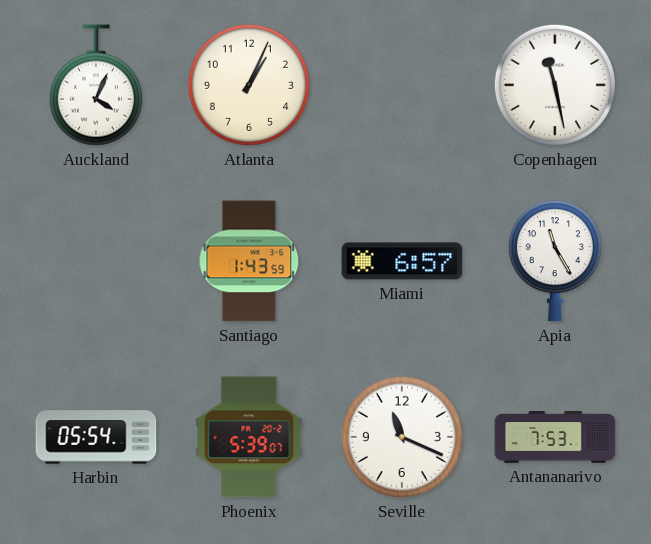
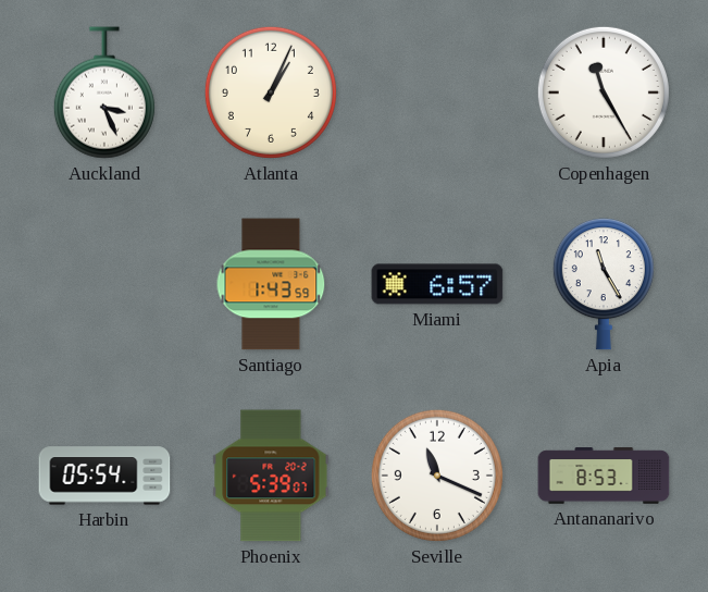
Auckland: 4:04 -> 3:26 (104, 92)
Copenhagen: 11:28 -> 11:25 (604, 92)
Antananarivo: 7:53 -> 8:53 (604, 476)
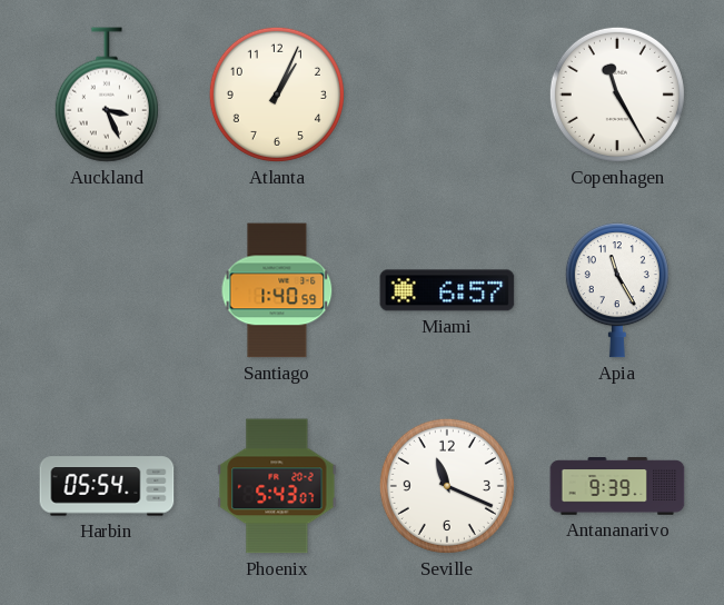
Santiago: 1:43 -> 1:40 (277, 290)
Phoenix: 5:39 -> 5:43 (277, 486)
Antananarivo: 8:53 -> 9:39 (617, 486)
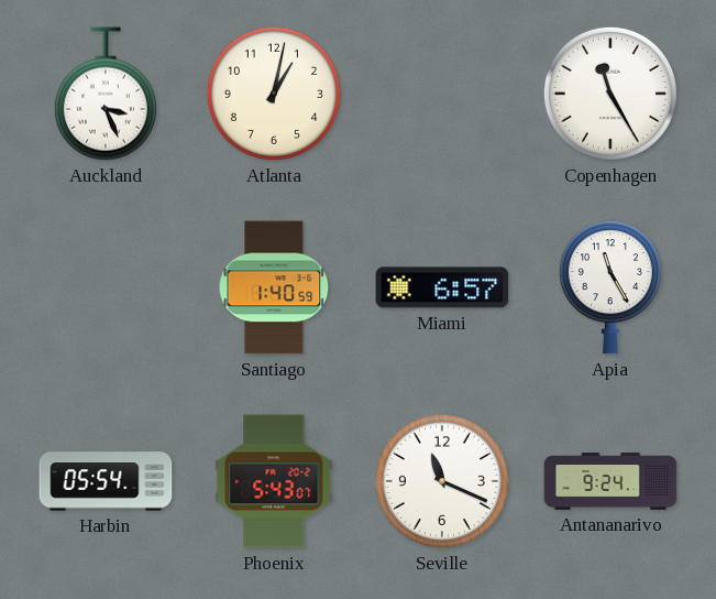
Atlanta: 1:04 -> 1:02 (274, 94)
Antananarivo: 9:39 -> 9:24 (610, 481)
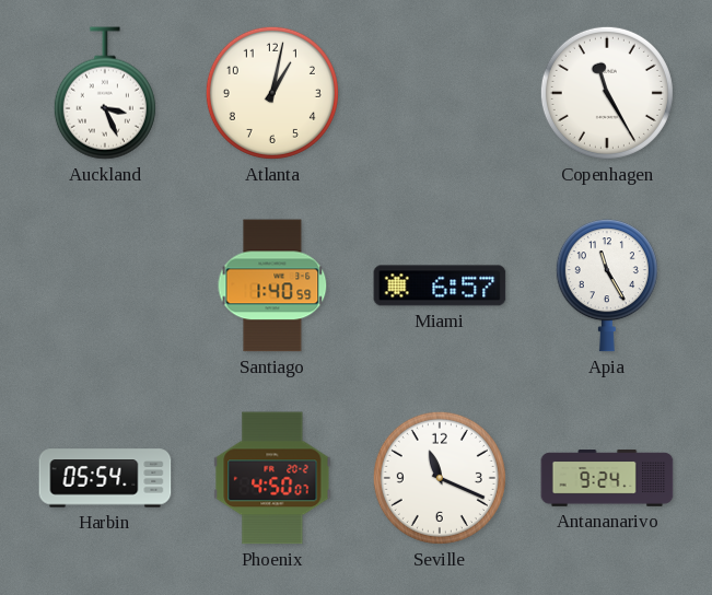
Phoenix: 5:43 -> 4:50 (272, 478)
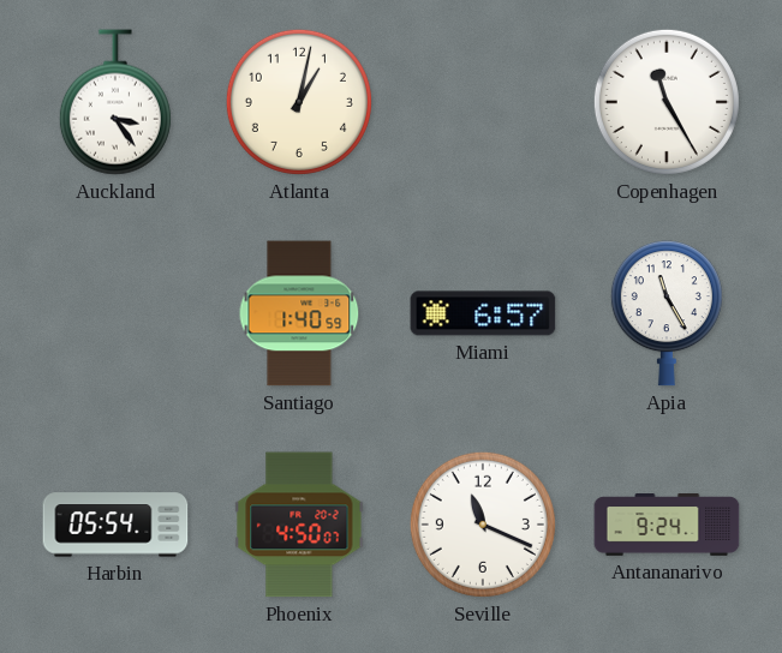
Auckland: 3:26 -> 3:24 (115, 102)
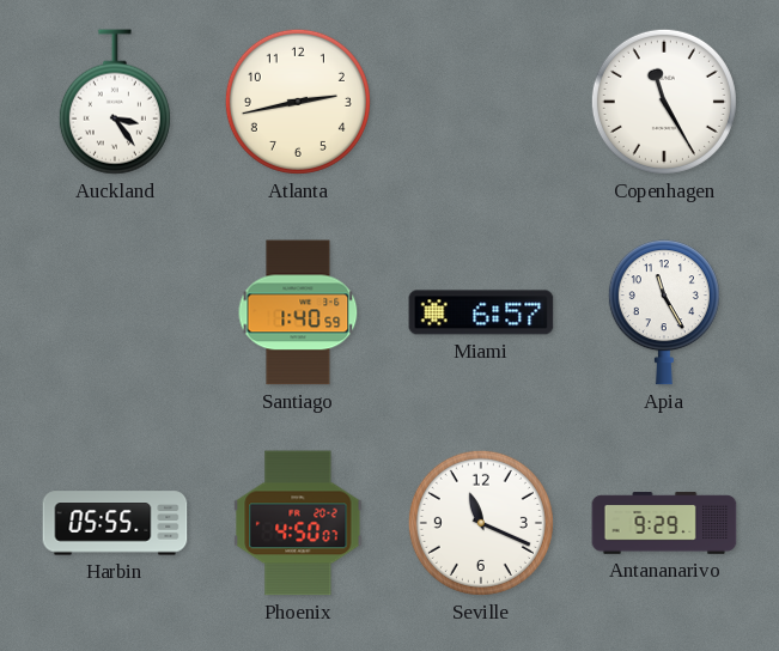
Atlanta: 1:02 -> 2:43 (298, 102)
Harbin: 05:54 -> 05:55 (115, 523)
Antananarivo: 9:24 -> 9:29 (664, 523)
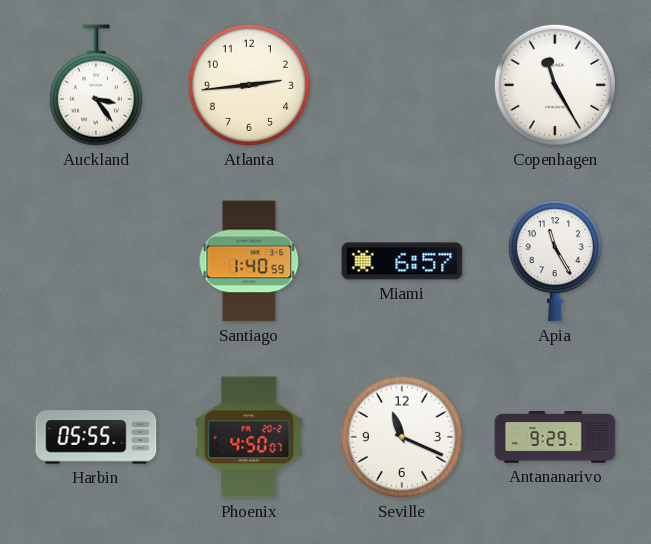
Atlanta: 2:43 -> 2:44 (249, 85)
